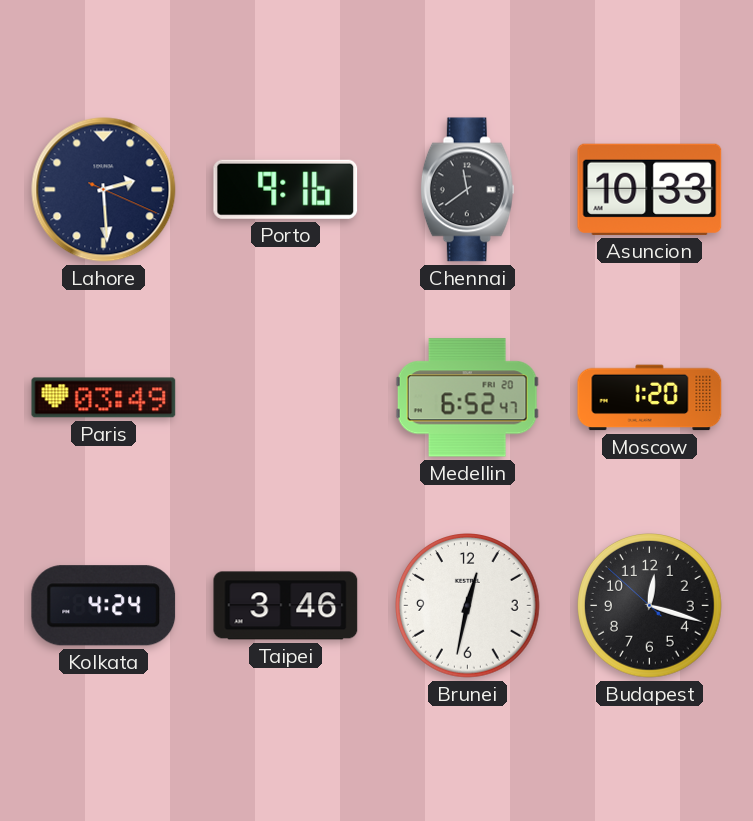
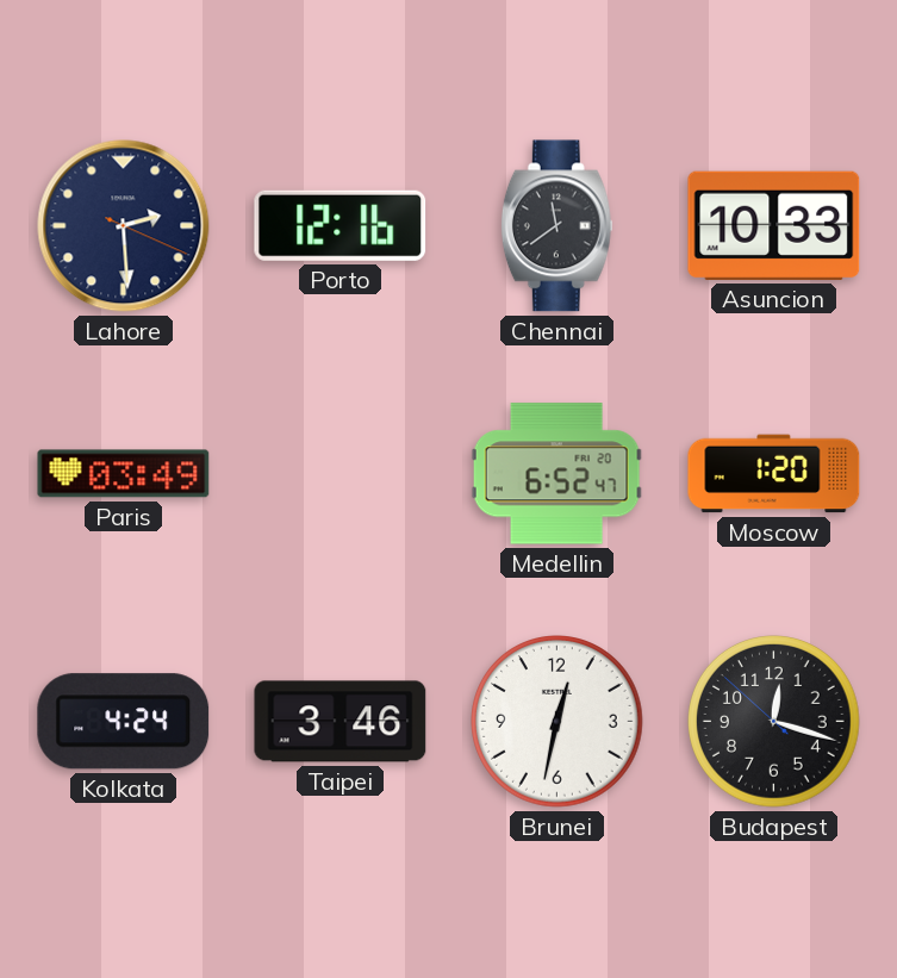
Porto: 9:16 -> 12:16 (341, 225)
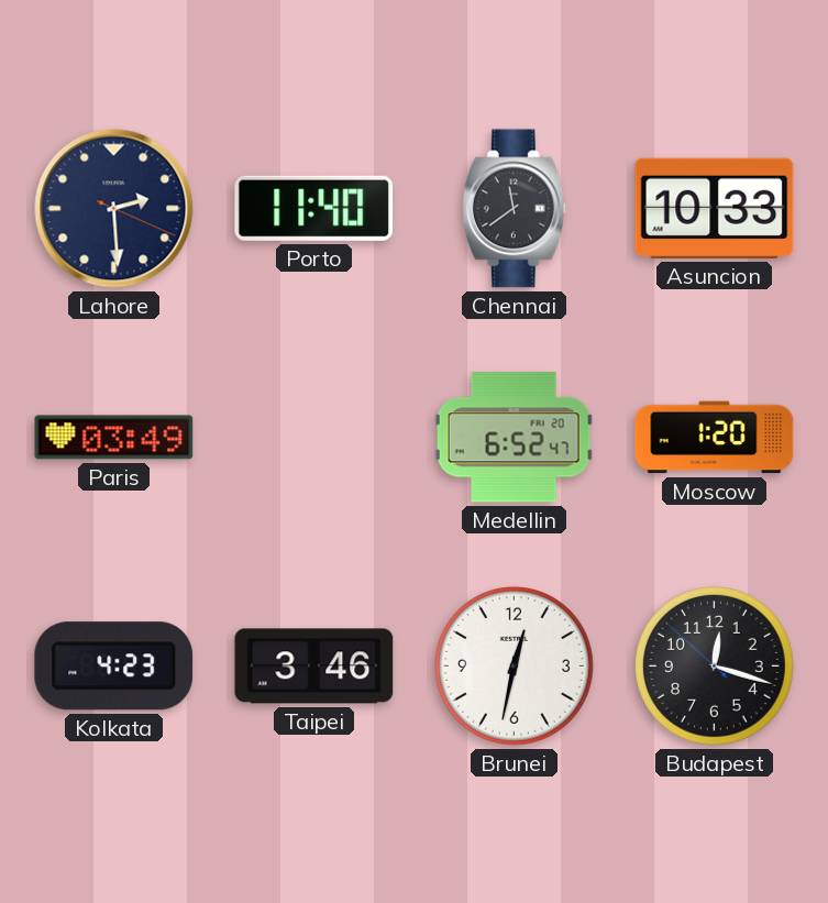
Porto: 12:16 -> 11:40 (314, 208)
Kolkata: 4:24 -> 4:23 (114, 667)
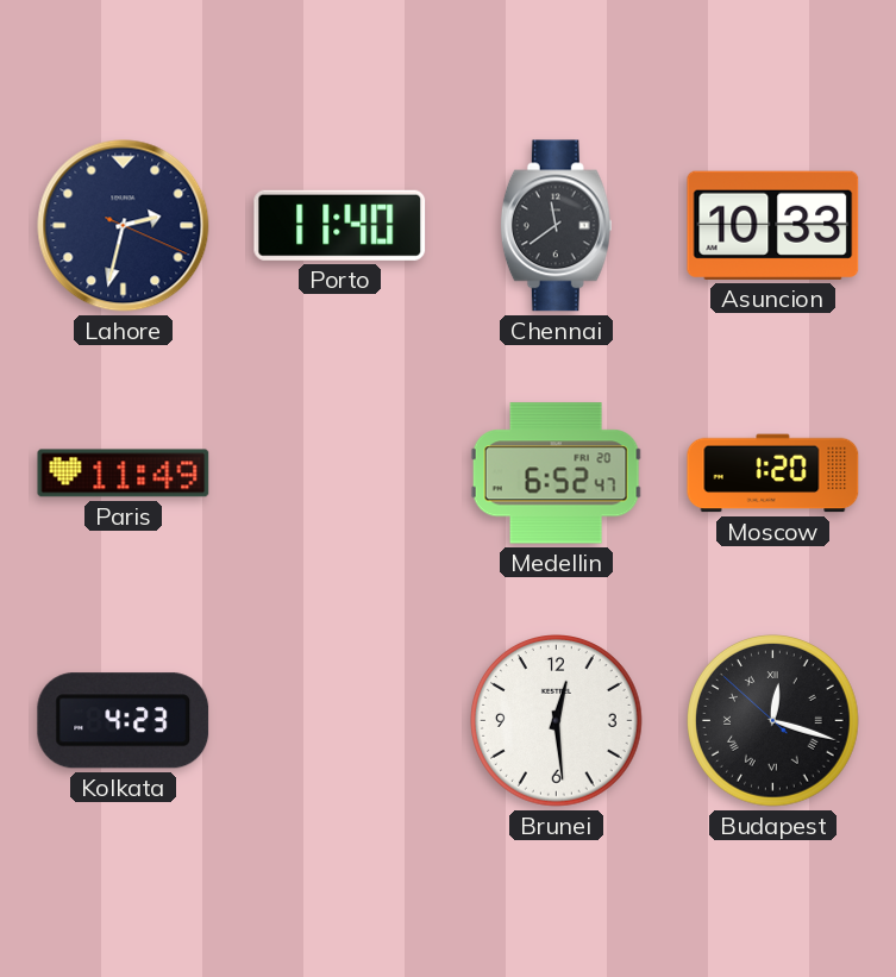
Lahore: 2:29 -> 2:32 (124, 226)
Paris: 03:49 -> 11:49 (124, 474)
Taipei: 3:46 -> none (314, 667)
Brunei: 12:32 -> 12:29 (557, 721)
Budapest numerals: Arabic -> Roman (773, 721)
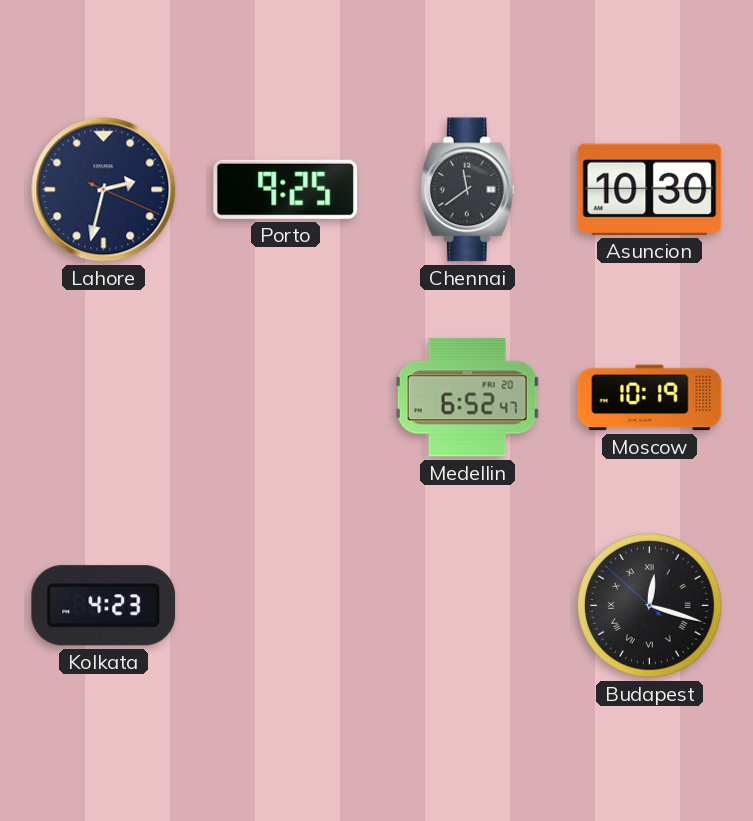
Porto: 11:40 -> 9:25 (286, 189)
Asuncion: 10:33 -> 10:30 (650, 189)
Paris: 11:49 -> none (124, 474)
Moscow: 1:20 -> 10:19 (650, 398)
Brunei: 12:29 -> none (557, 721)
